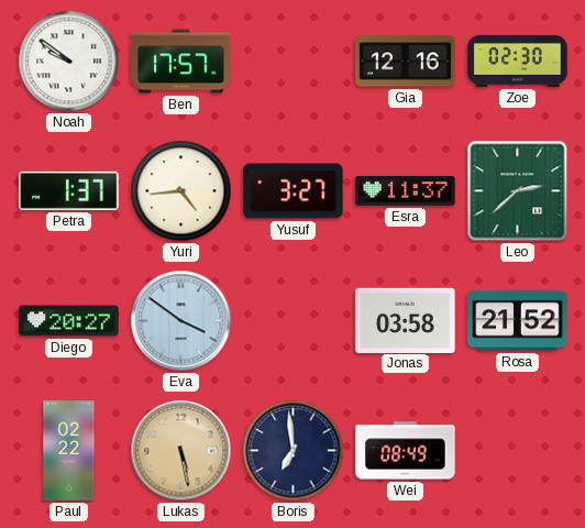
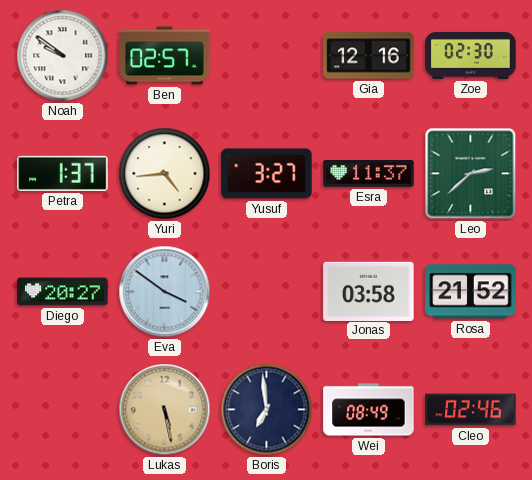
Ben: 17:57 -> 02:57 (165, 56)
Paul: 02:22 -> none (69, 451)
Cleo: none -> 02:46 (471, 410)
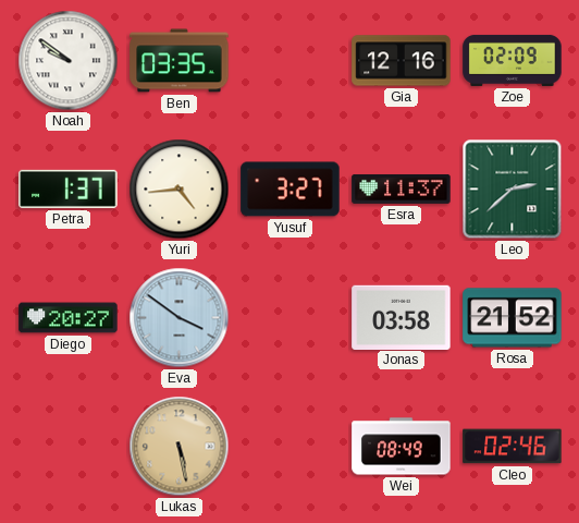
Ben: 02:57 -> 03:35 (180, 61)
Zoe: 02:30 -> 02:09 (513, 60)
Boris: 6:59 -> none (267, 410)
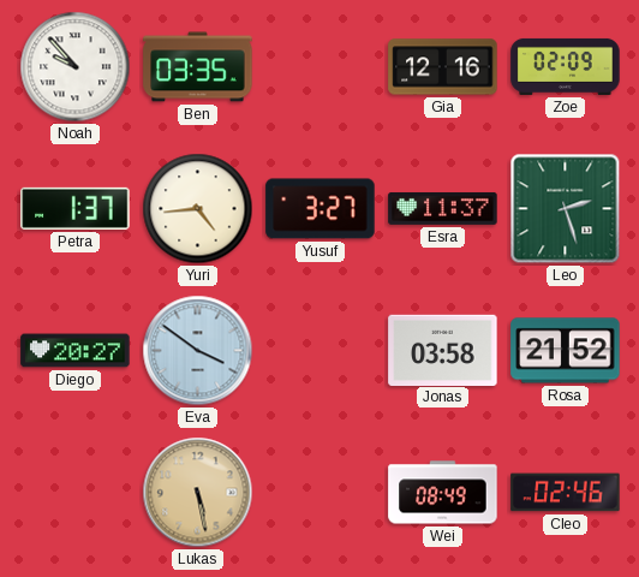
Noah: 9:51 -> 9:53 (76, 67)
Leo: 2:38 -> 2:27 (566, 209)
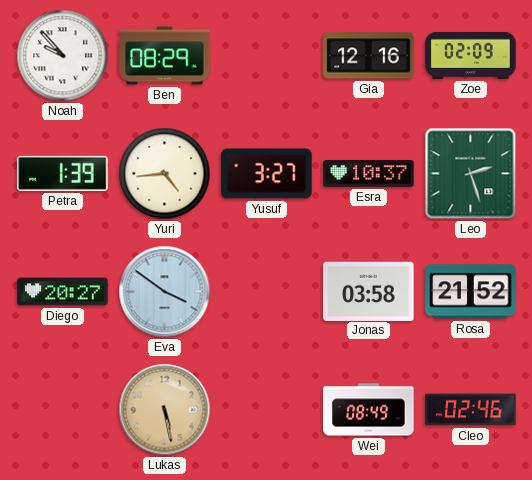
Ben: 03:35 -> 08:29 (165, 56)
Petra: 1:37 -> 1:39 (63, 173)
Esra: 11:37 -> 10:37 (369, 173)
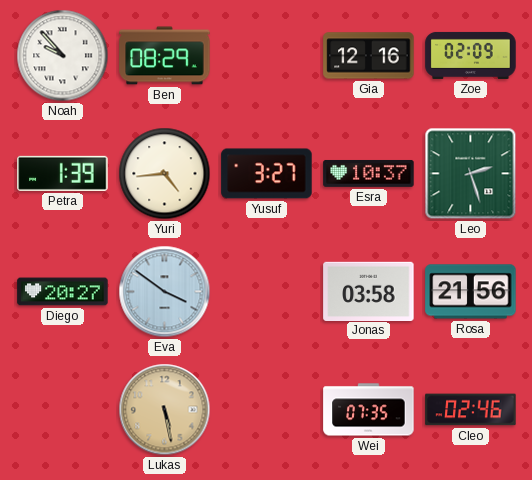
Rosa: 21:52 -> 21:56 (471, 292)
Wei: 08:49 -> 07:35 (369, 410)
